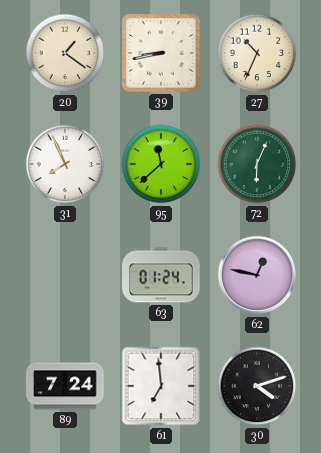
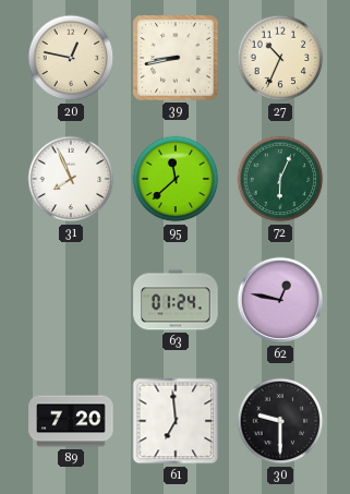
20: 1:21 -> 12:47 (71, 58)
89: 7:24 -> 7:20 (71, 421)
30: 4:12 -> 9:30 (280, 421)
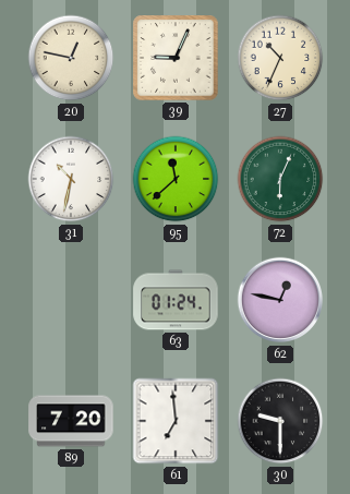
39: 8:43 -> 9:04 (176, 58)
31: 7:56 -> 10:32 (71, 179)
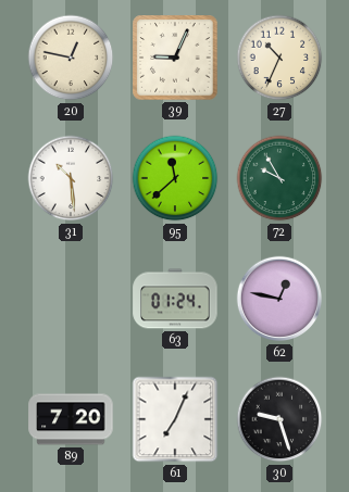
31: 10:32 -> 10:29 (71, 178)
72: 6:04 -> 9:55 (279, 178)
61: 6:59 -> 7:04 (175, 419)
30: 9:30 -> 9:27 (279, 419)
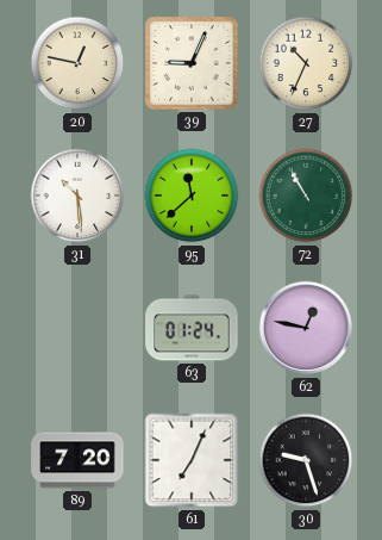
72: 9:55 -> 10:55 (306, 195)
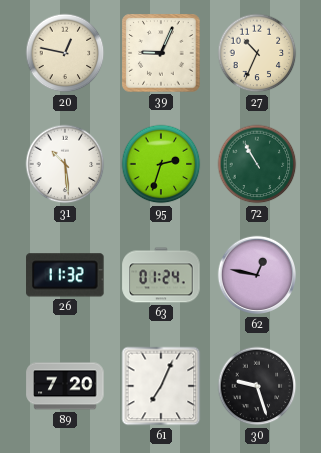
95: 11:38 -> 2:33 (161, 164)
26: none -> 11:32 (65, 275)
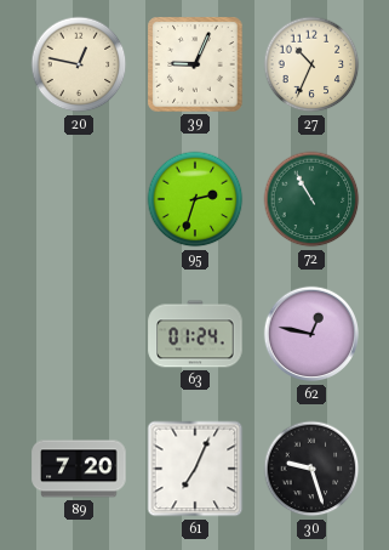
31: 10:29 -> none (65, 164)
26: 11:32 -> none (65, 275)
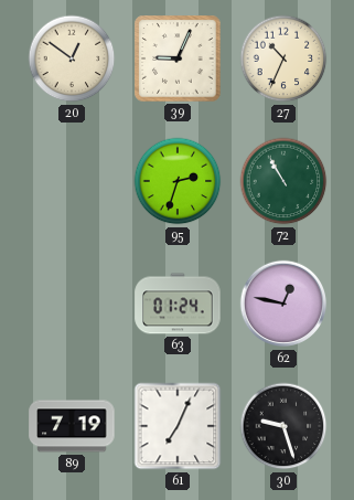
20: 12:47 -> 12:51 (72, 58)
89: 7:20 -> 7:19 (72, 426)
